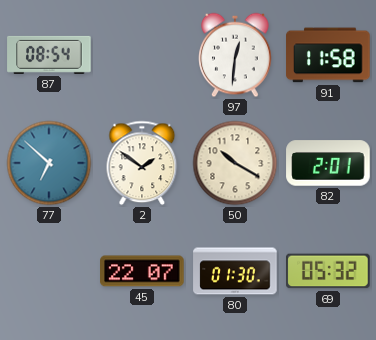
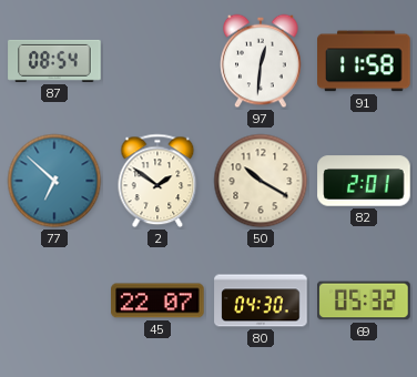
80: 01:30 -> 04:30 (261, 300)
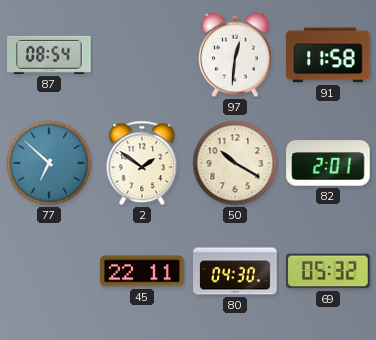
45: 22:07 -> 22:11 (142, 271)
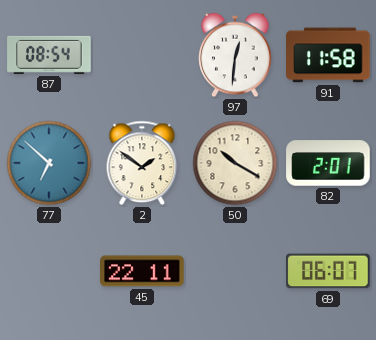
80: 04:30 -> none (235, 271)
69: 05:32 -> 06:07 (328, 271)
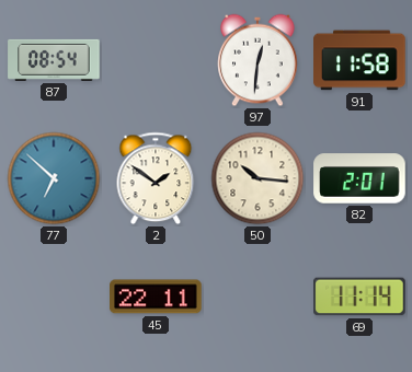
50: 10:20 -> 10:16 (257, 178)
69: 06:07 -> 11:14 (359, 297)
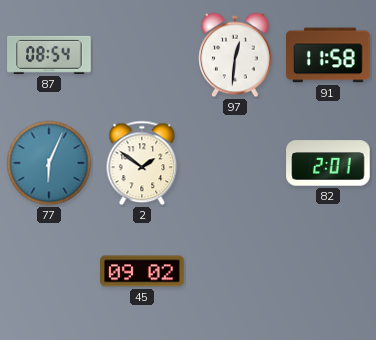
77: 6:52 -> 6:04 (49, 163)
50: 10:16 -> none (257, 178)
45: 22:11 -> 09:02 (142, 271)
69: 11:14 -> none (359, 297)
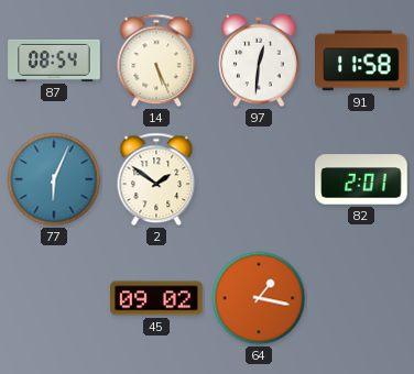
14: none -> 5:26 (156, 61)
64: none -> 1:17 (259, 298)
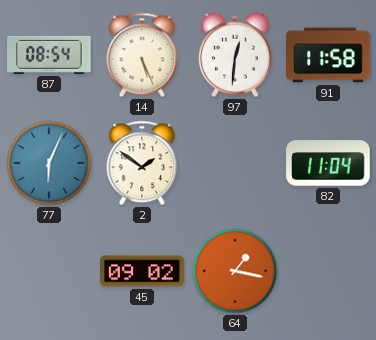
82: 2:01 -> 11:04 (328, 163)
